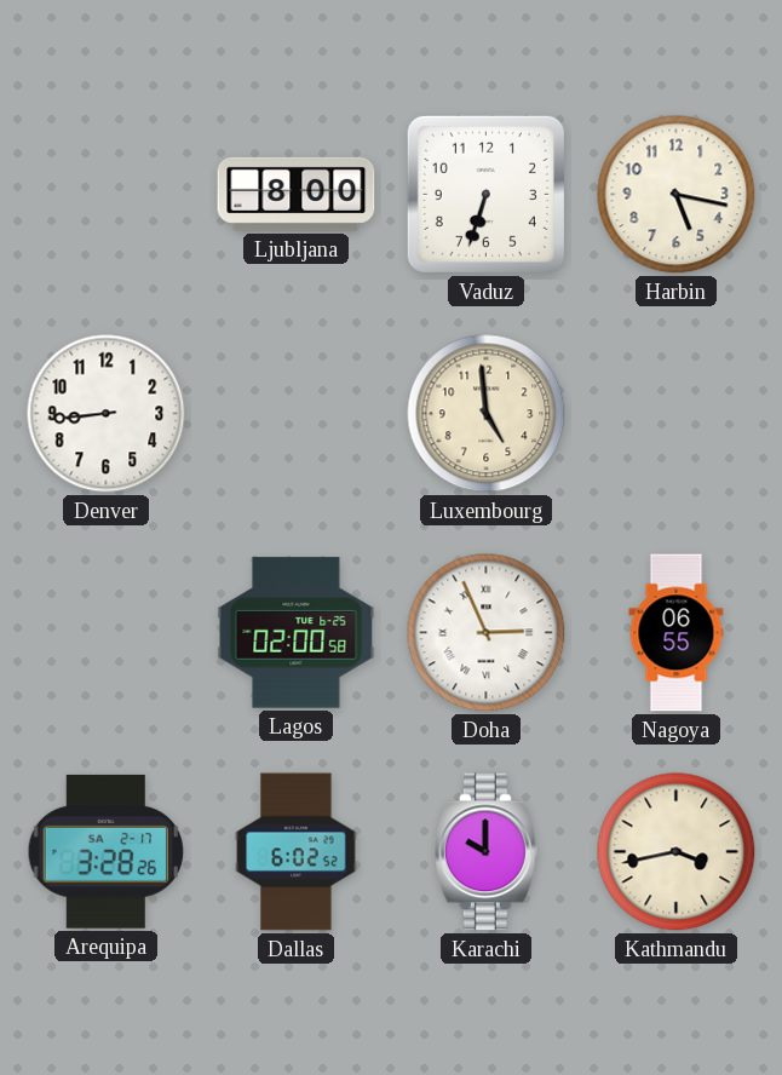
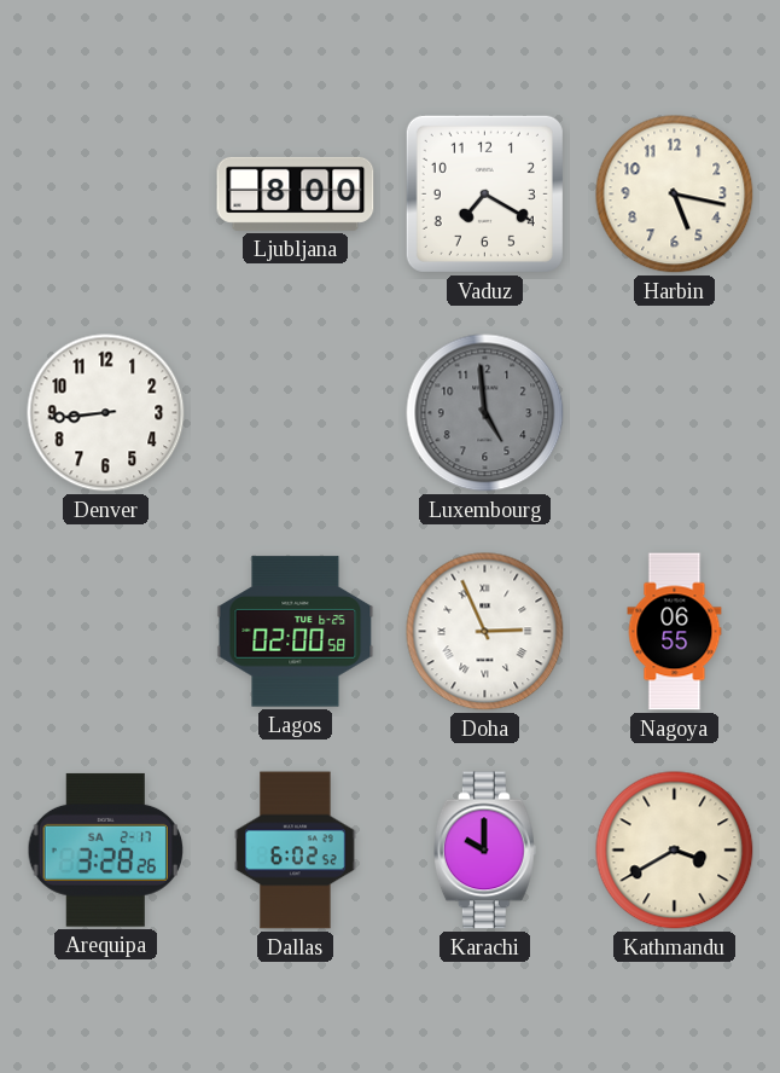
Vaduz: 6:33 -> 7:20 (484, 193)
Luxembourg dial: cream -> grey (485, 413)
Kathmandu: 3:43 -> 3:40 (675, 851)
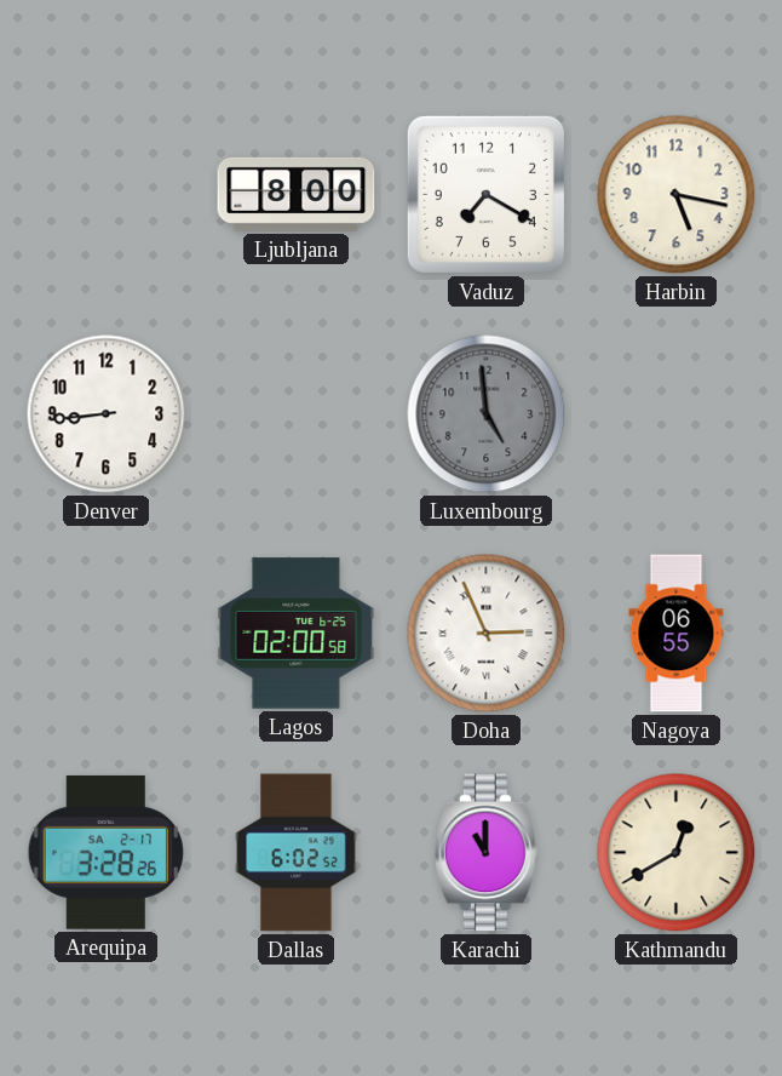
Karachi: 10:00 -> 11:00 (485, 853)
Kathmandu: 3:40 -> 12:40 (677, 853)
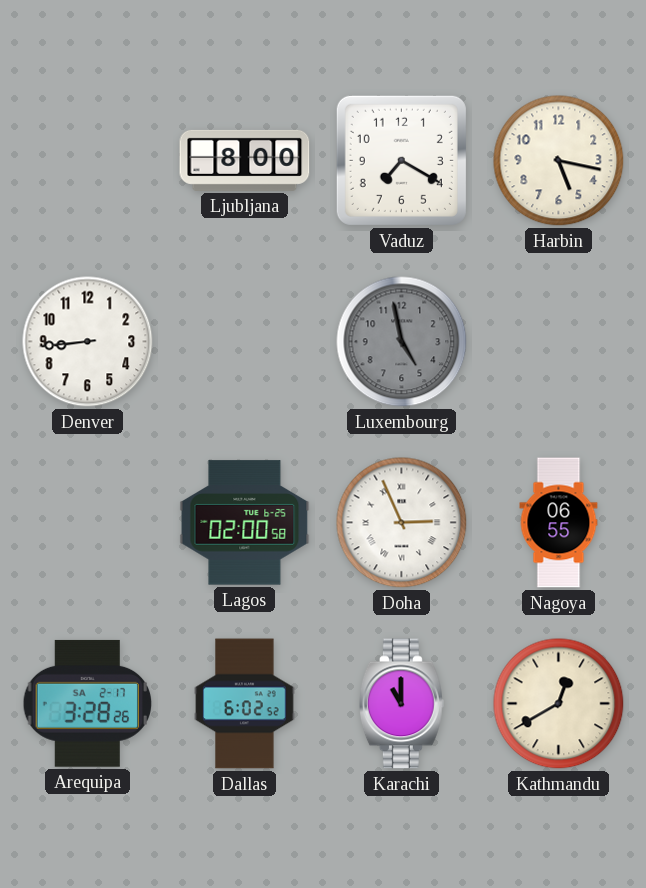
Luxembourg: 4:59 -> 4:58 (402, 342)
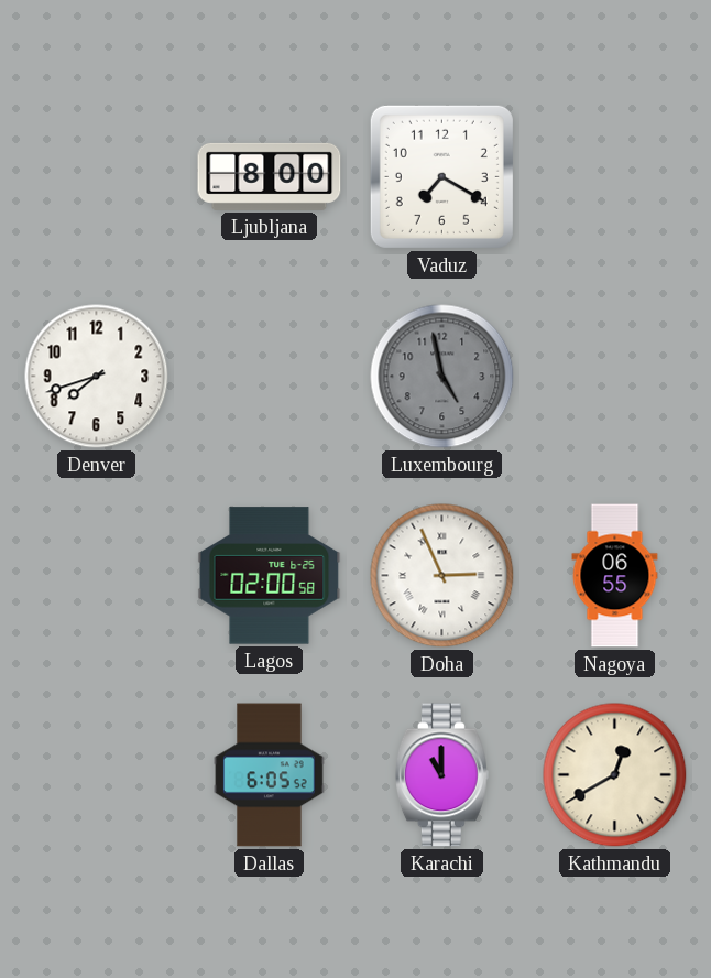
Harbin: 5:17 -> none (559, 161)
Denver: 8:44 -> 7:42 (97, 377)
Arequipa: 3:28 -> none (87, 703)
Dallas: 6:02 -> 6:05 (270, 775)
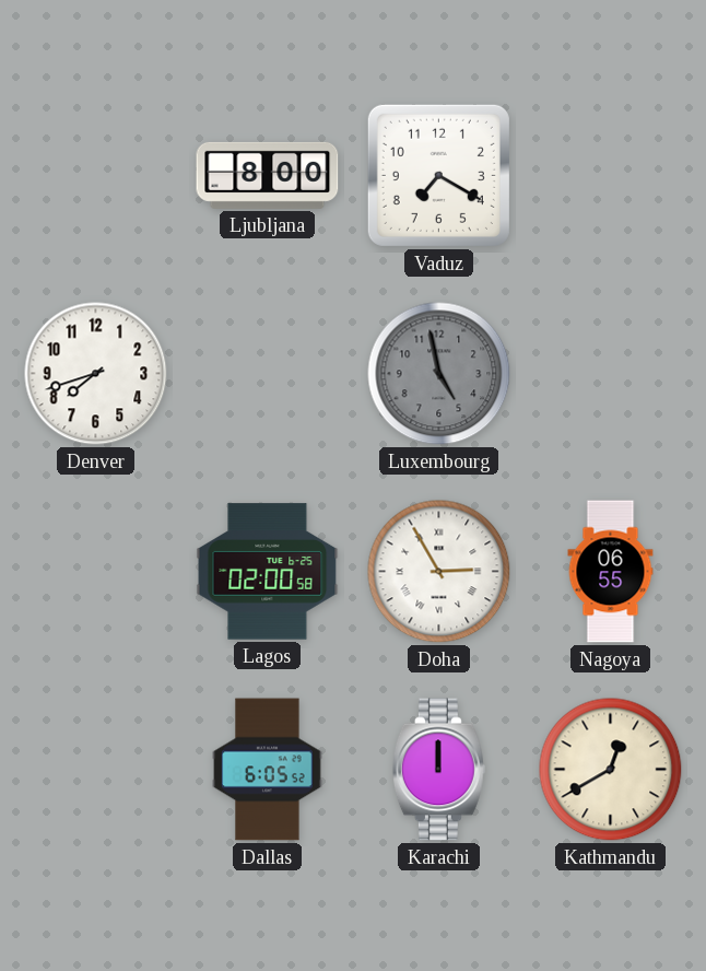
Doha: 2:56 -> 2:55 (439, 572)
Karachi: 11:00 -> 12:00 (438, 770)
